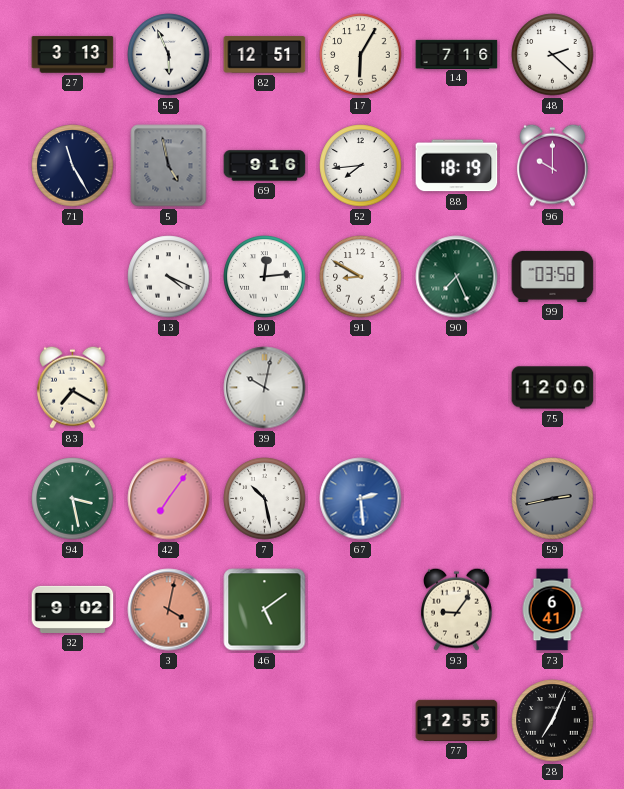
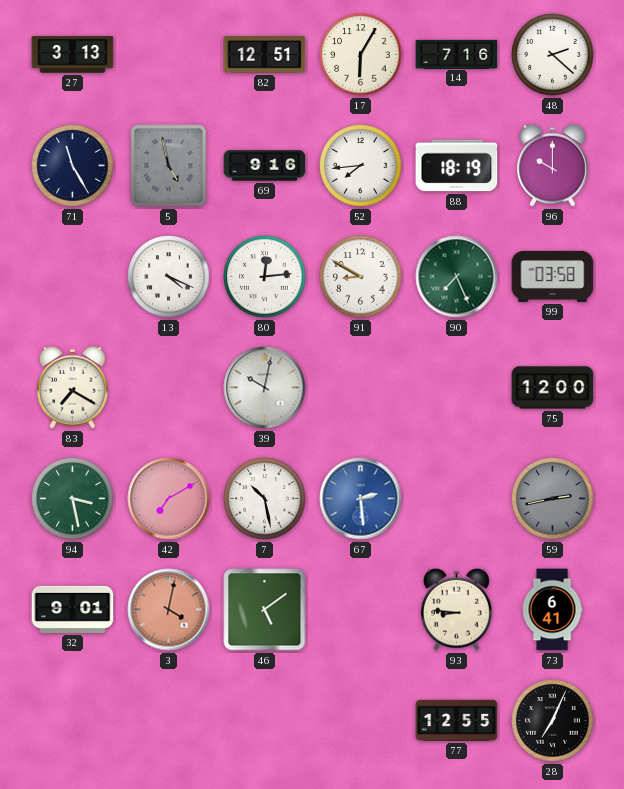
55: 5:56 -> none (169, 55)
42: 7:06 -> 7:10 (169, 499)
32: 9:02 -> 9:01 (73, 609)
93: 9:06 -> 8:46 (456, 609)
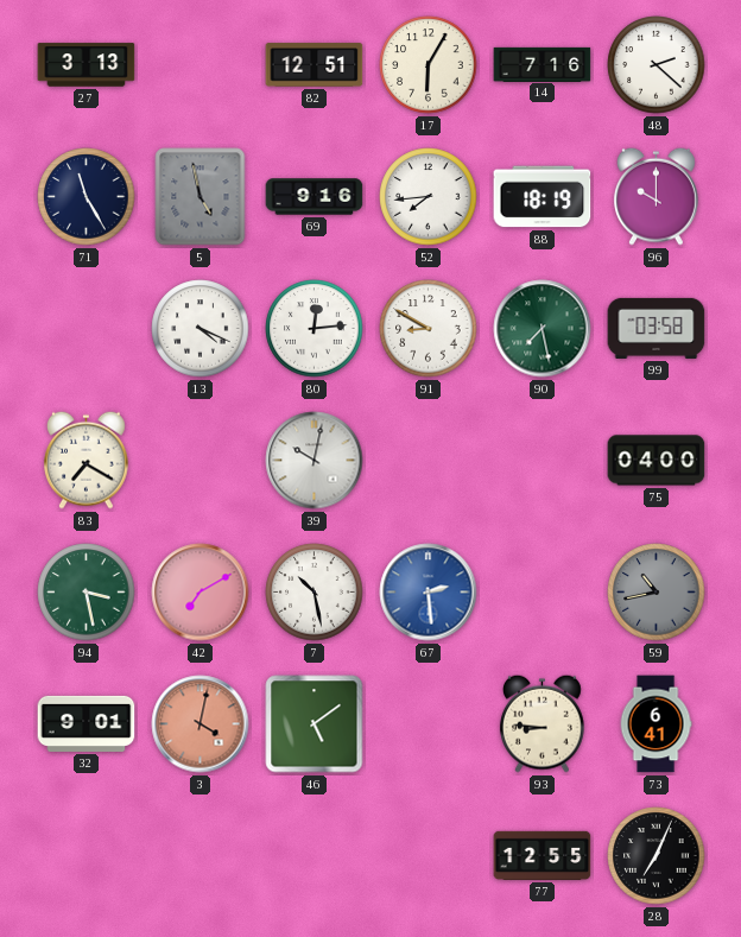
90: 7:26 -> 7:28 (543, 329)
75: 12:00 -> 04:00 (657, 461)
59: 2:43 -> 10:43 (657, 593)
